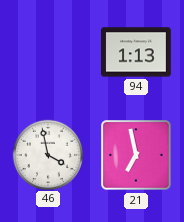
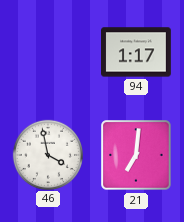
94: 1:13 -> 1:17 (137, 52)
21: 6:58 -> 7:01 (136, 155)
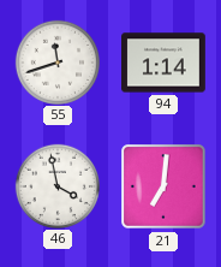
55: none -> 11:42 (56, 61)
94: 1:17 -> 1:14 (165, 63)
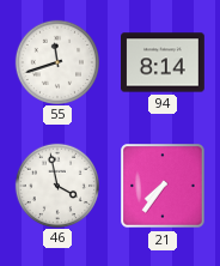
94: 1:14 -> 8:14 (164, 62)
21: 7:01 -> 7:36 (163, 186)
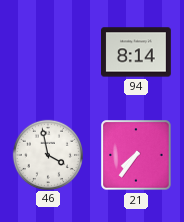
55: 11:42 -> none (56, 61)
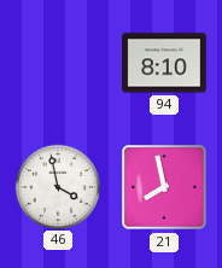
94: 8:14 -> 8:10 (165, 63)
21: 7:36 -> 7:58 (164, 187)
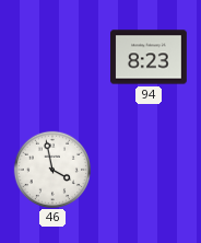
94: 8:10 -> 8:23 (150, 57)
21: 7:58 -> none (164, 187)
